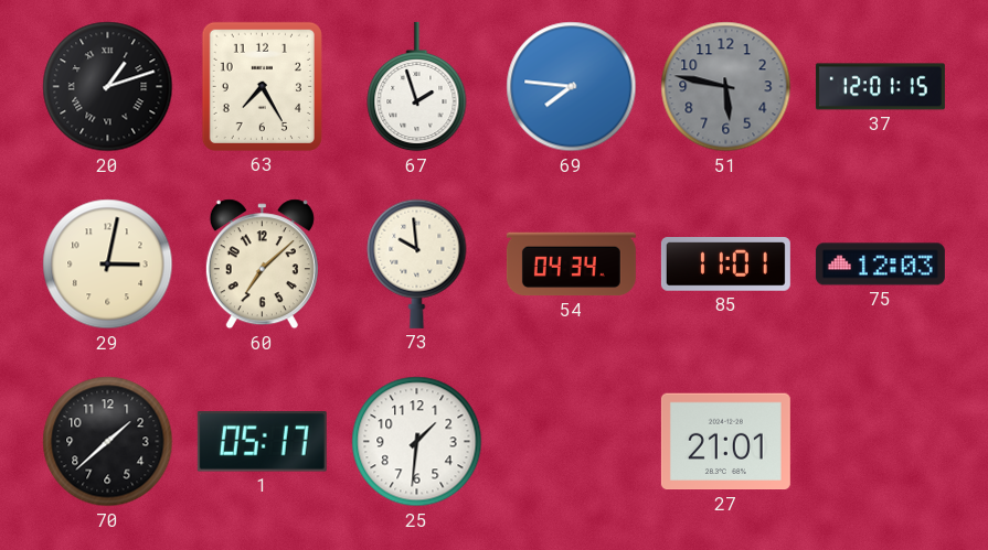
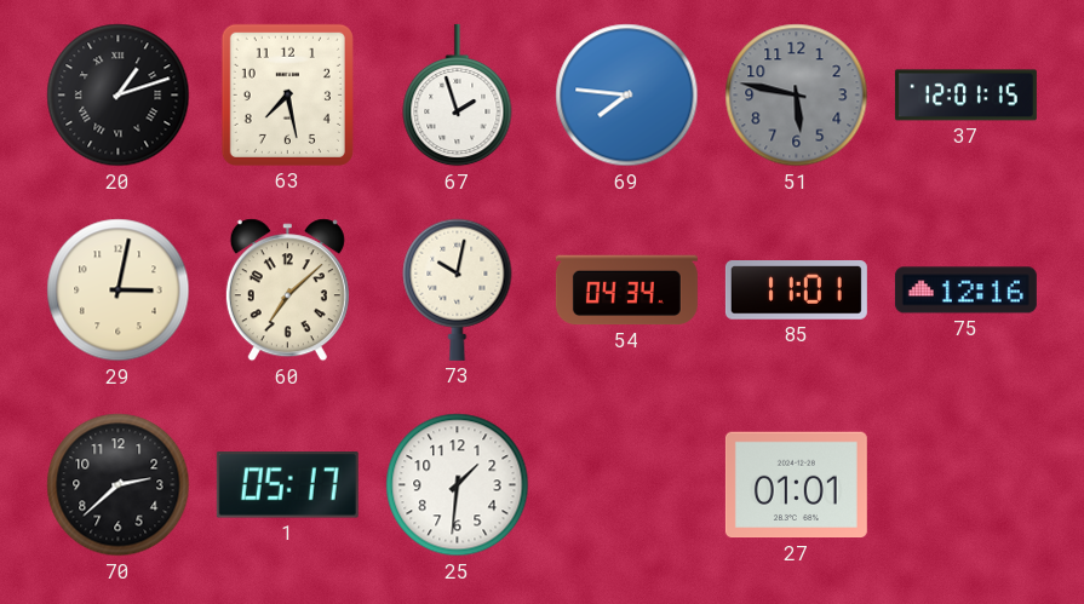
63: 7:25 -> 7:28 (287, 94)
73: 9:59 -> 10:02 (458, 289)
75: 12:03 -> 12:16 (965, 291)
70: 1:38 -> 2:38 (119, 485)
27: 21:01 -> 01:01 (796, 485)
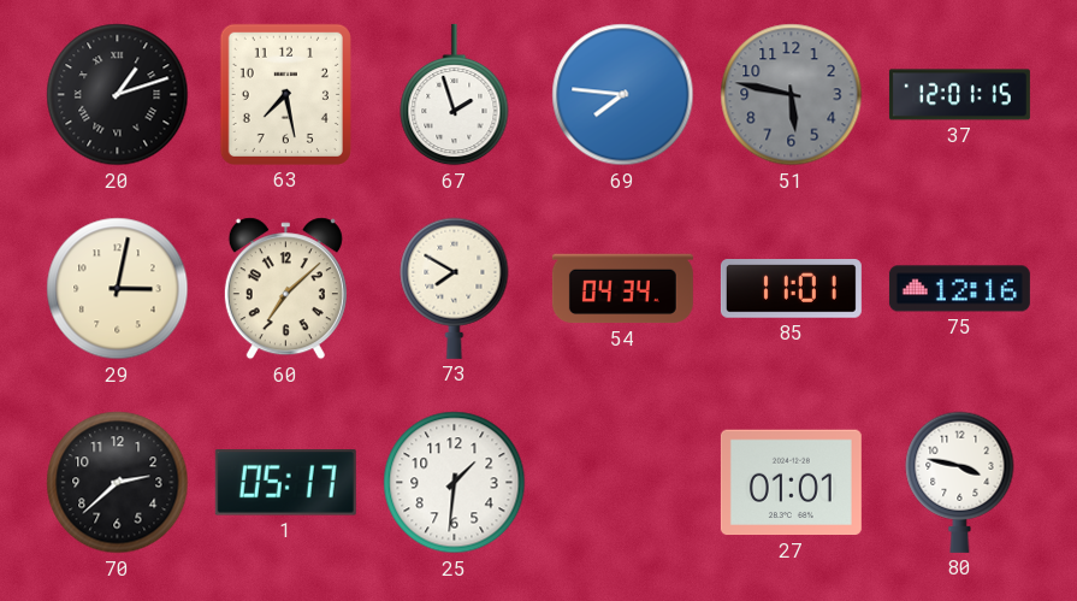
73: 10:02 -> 7:50 (455, 288)
80: none -> 3:47 (960, 482)
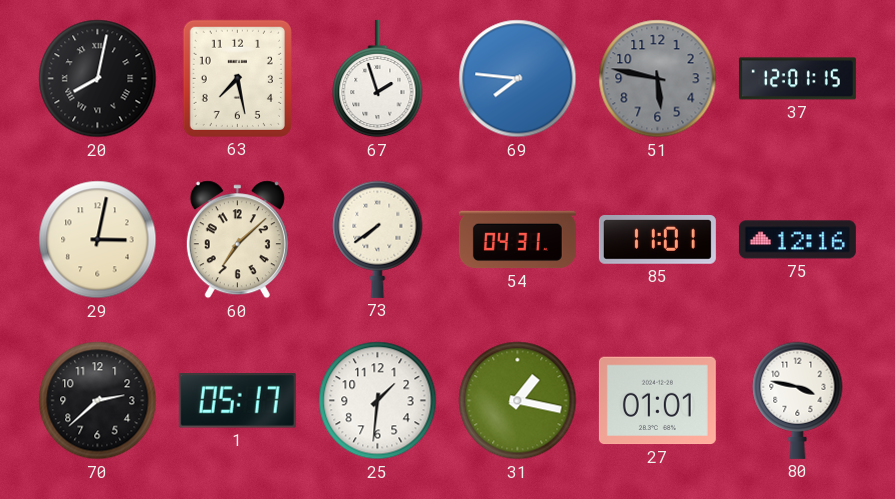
20: 1:12 -> 8:02 (98, 79)
73: 7:50 -> 7:39 (378, 239)
54: 04:34 -> 04:31 (517, 240)
31: none -> 1:17 (518, 401)
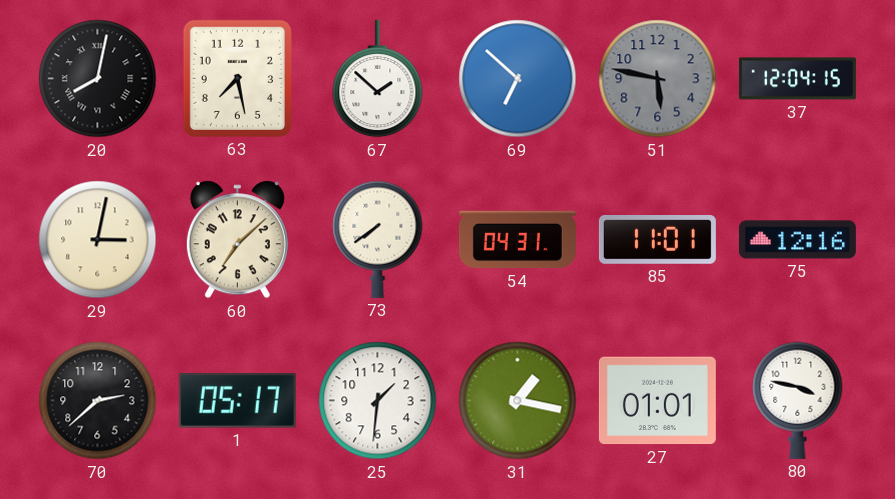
67: 1:57 -> 1:52 (378, 79)
69: 7:46 -> 6:52 (518, 79)
37: 12:01 -> 12:04 (797, 79)
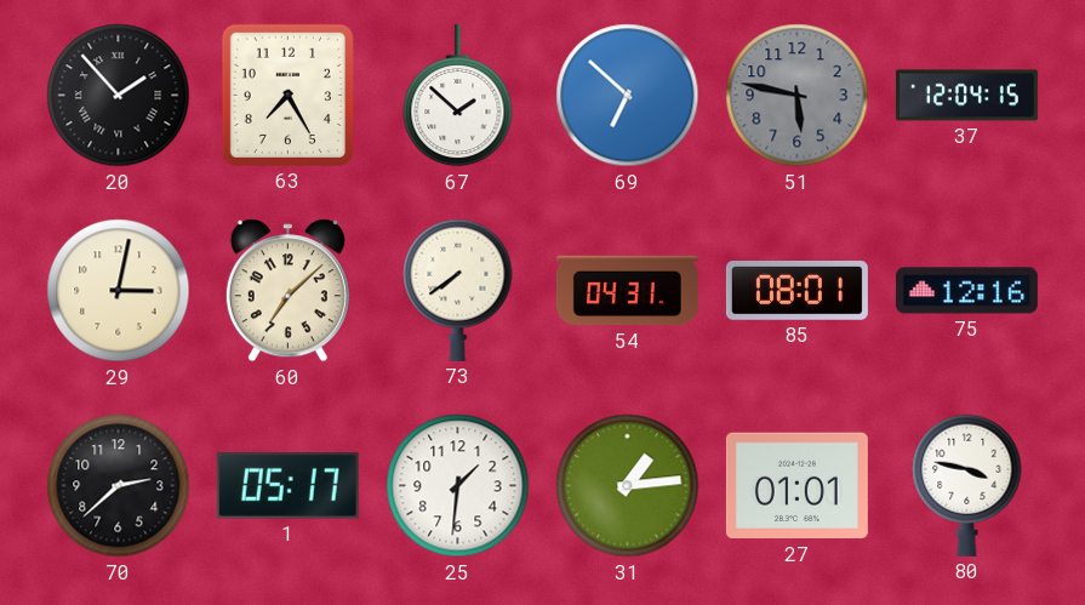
20: 8:02 -> 1:53 (119, 96)
63: 7:28 -> 7:25 (287, 95)
85: 11:01 -> 08:01 (796, 291)
31: 1:17 -> 1:14 (628, 486)
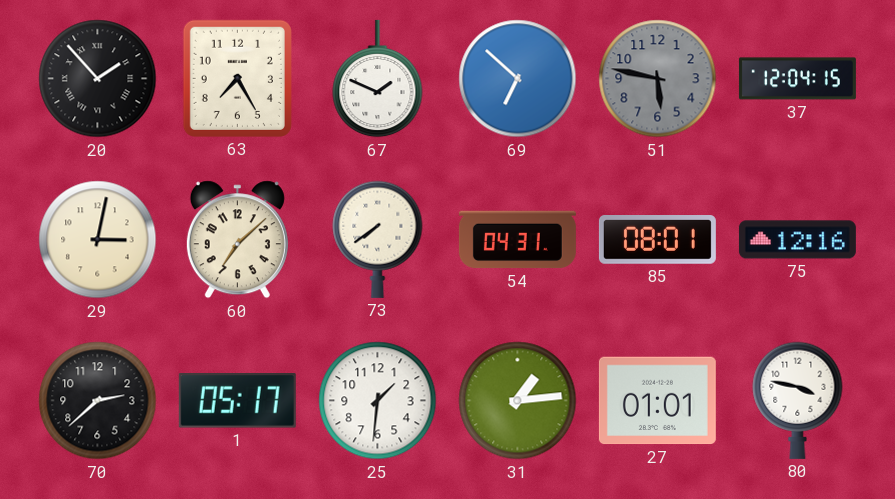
67: 1:52 -> 1:49 (378, 79)
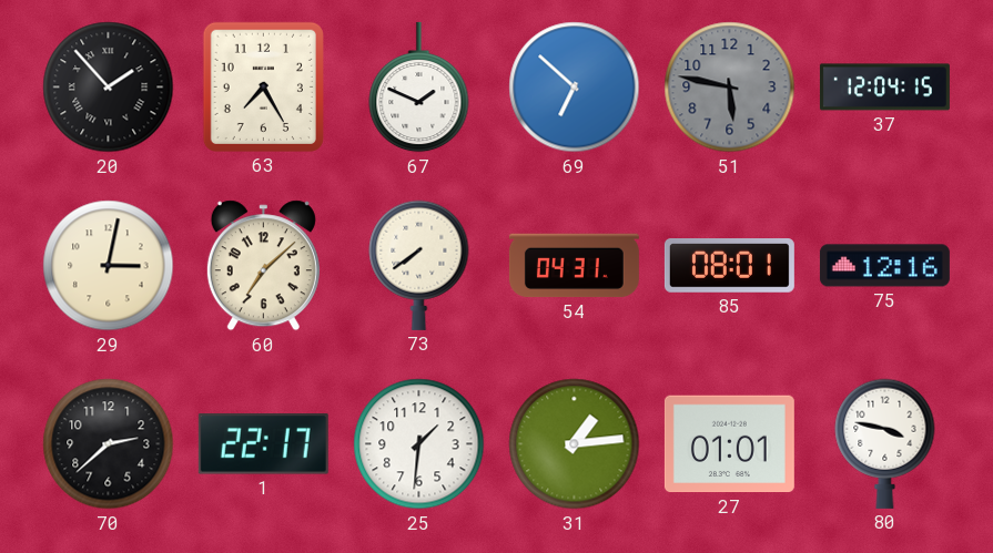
1: 05:17 -> 22:17 (263, 444)
